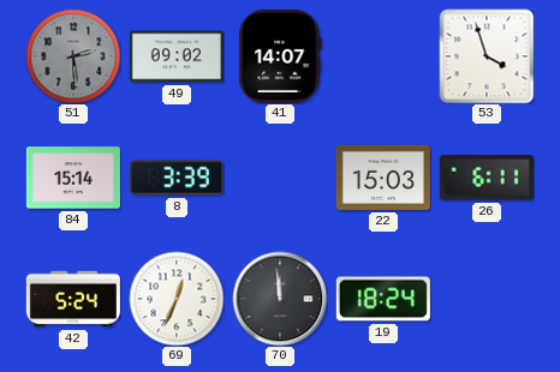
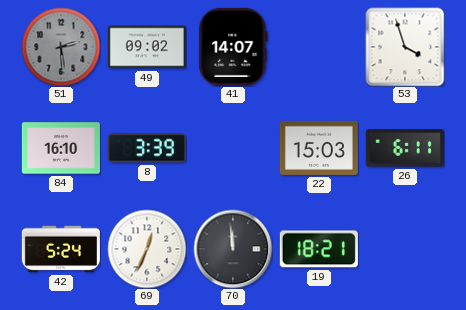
84: 15:14 -> 16:10 (61, 148)
19: 18:24 -> 18:21 (319, 249)
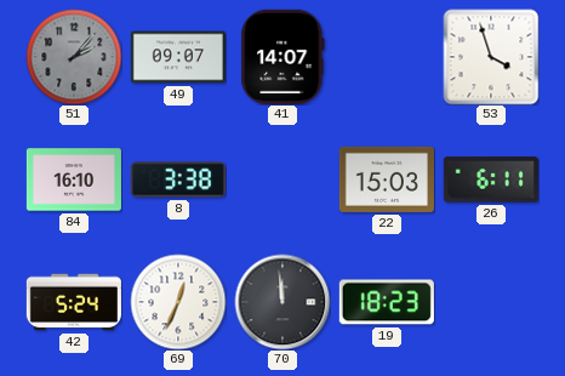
51: 2:29 -> 2:07 (74, 57)
49: 09:02 -> 09:07 (178, 57)
8: 3:39 -> 3:38 (178, 180)
19: 18:21 -> 18:23 (387, 302)
